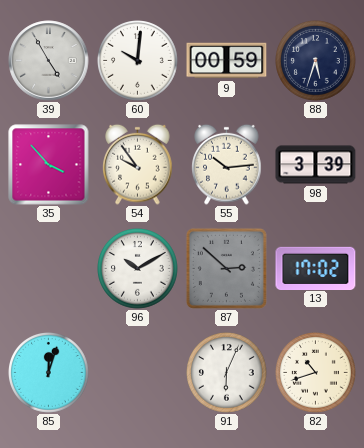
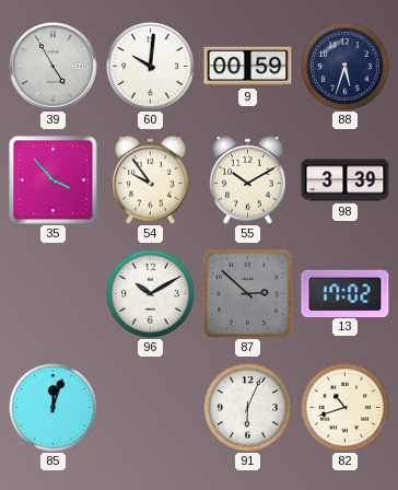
55: 10:14 -> 10:10 (248, 179)
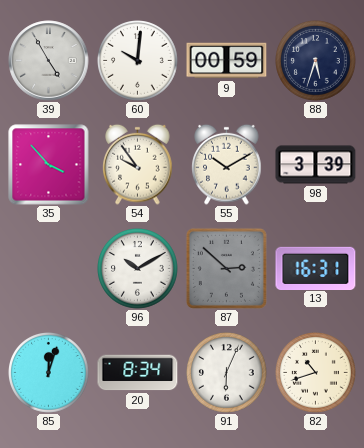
13: 17:02 -> 16:31 (316, 268)
20: none -> 8:34 (138, 373)
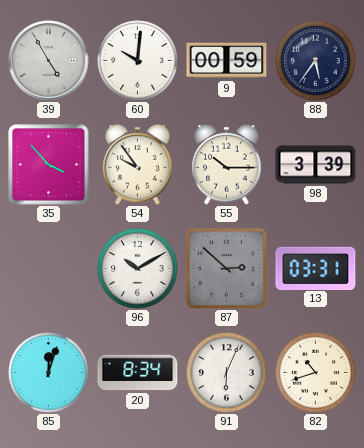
88: 5:33 -> 5:36 (316, 61)
55: 10:10 -> 10:15 (227, 164)
13: 16:31 -> 03:31 (316, 268)
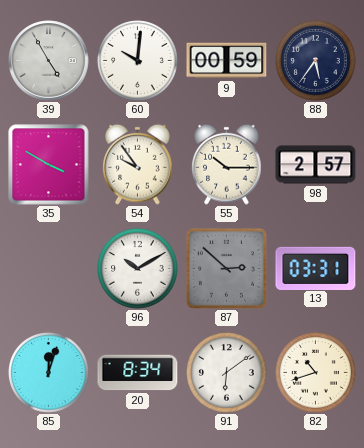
35: 3:53 -> 3:50 (49, 165)
98: 3:39 -> 2:57 (316, 165)
91: 6:04 -> 6:09 (227, 373)
